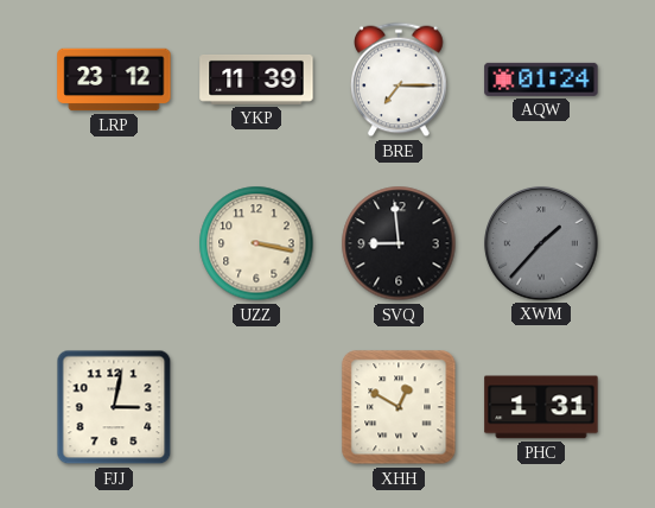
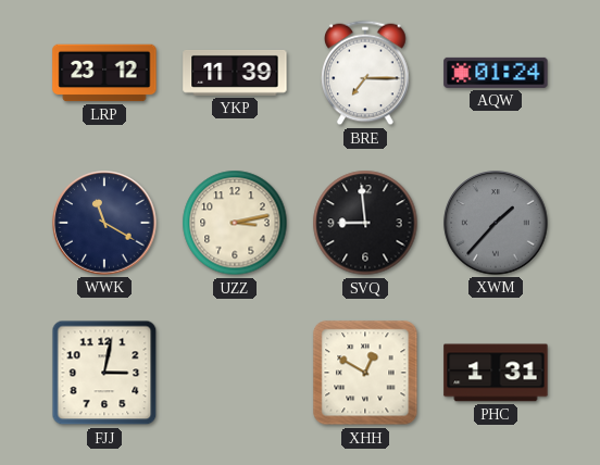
WWK: none -> 11:20 (104, 223)
UZZ: 3:17 -> 3:13 (235, 223)
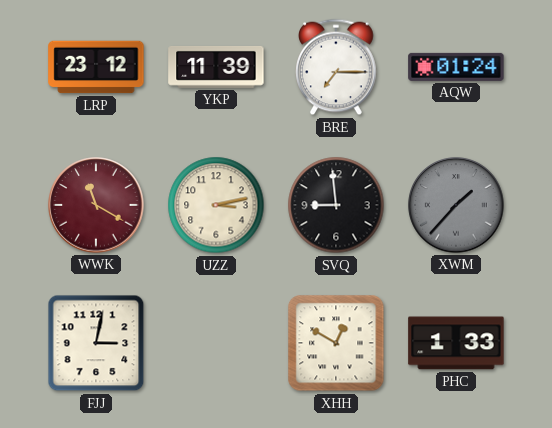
WWK dial: navy -> burgundy (96, 205)
PHC: 1:31 -> 1:33 (456, 343)
